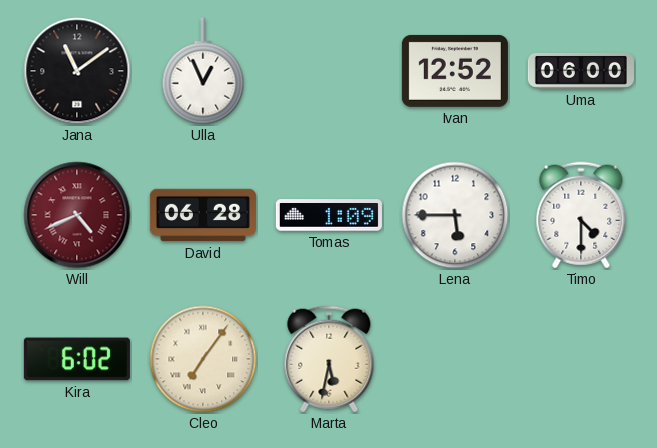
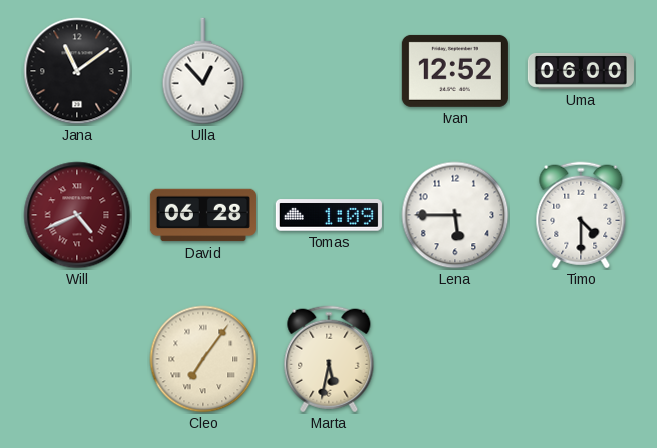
Ulla: 12:56 -> 12:53 (203, 71)
Kira: 6:02 -> none (77, 359)
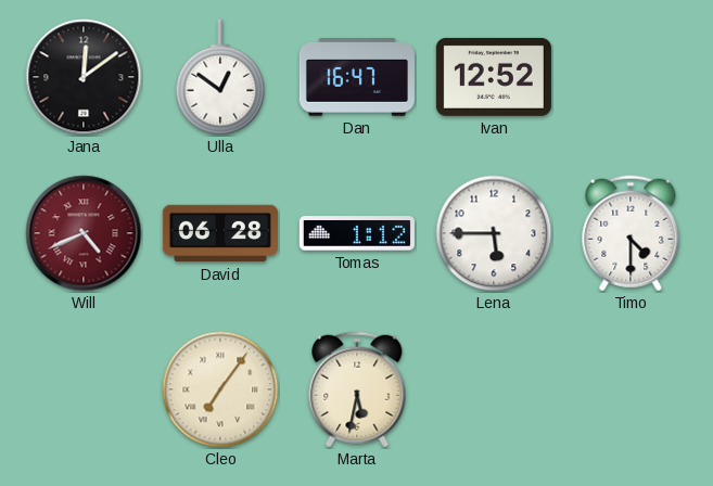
Jana: 11:09 -> 12:09 (84, 77)
Ulla: 12:53 -> 12:51 (220, 77)
Dan: none -> 16:47 (357, 77)
Uma: 06:00 -> none (581, 71)
Tomas: 1:09 -> 1:12 (357, 233)
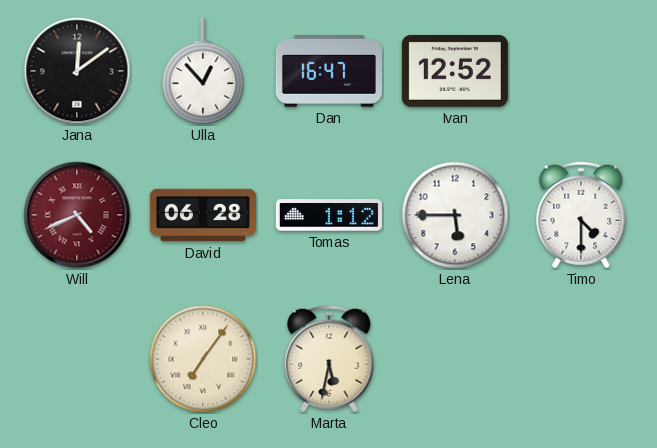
Ulla: 12:51 -> 12:53 (203, 71)
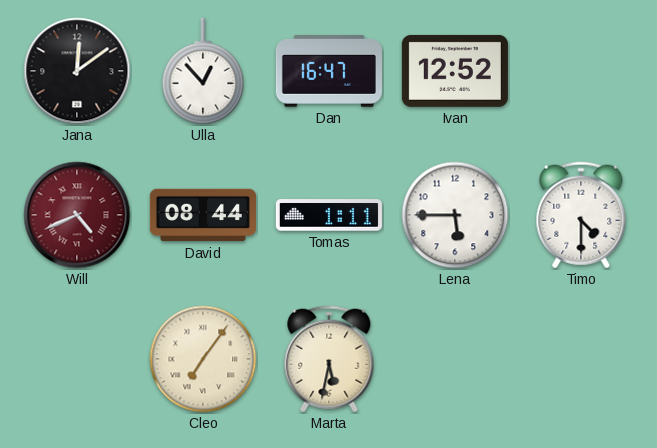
David: 06:28 -> 08:44 (203, 215)
Tomas: 1:12 -> 1:11 (329, 215)
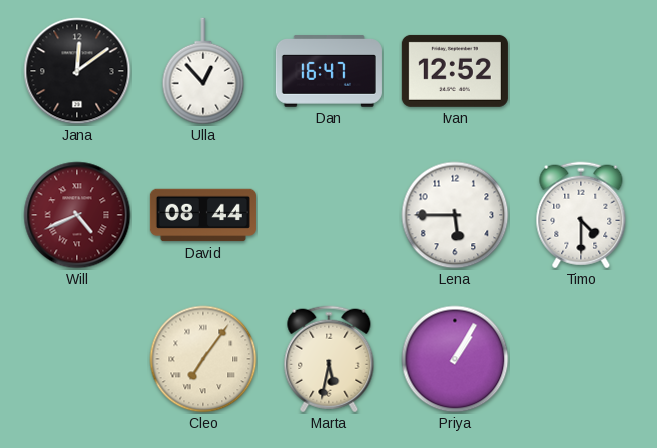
Tomas: 1:11 -> none (329, 215)
Priya: none -> 1:05 (455, 359)
